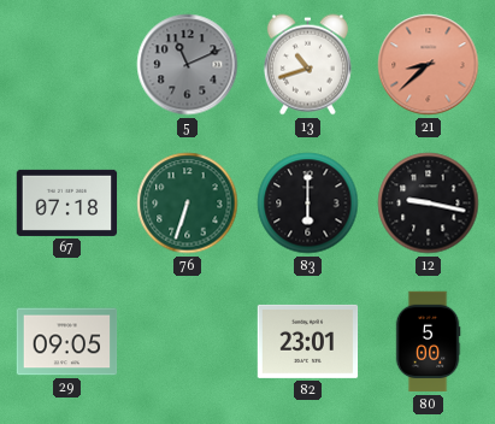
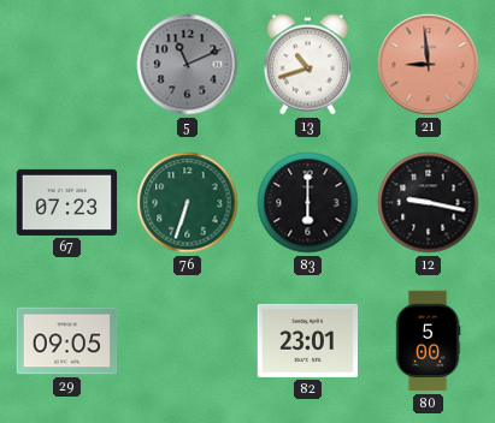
21: 8:38 -> 8:59 (429, 65)
67: 07:18 -> 07:23 (67, 202)
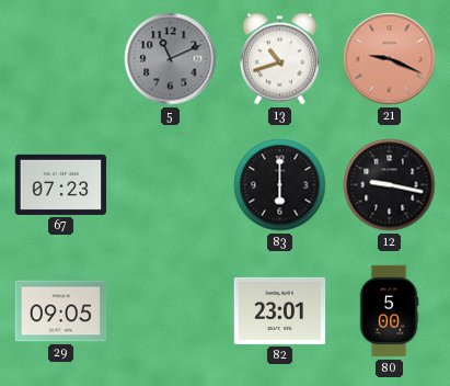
21: 8:59 -> 9:19 (390, 59)
76: 6:33 -> none (188, 203)
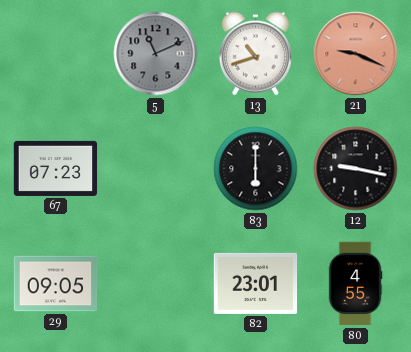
80: 5:00 -> 4:55 (355, 284)
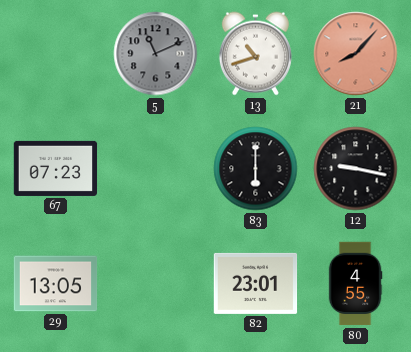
21: 9:19 -> 8:07 (356, 54)
29: 09:05 -> 13:05 (56, 284)
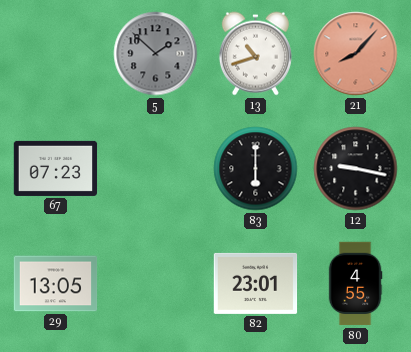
5: 11:11 -> 1:52 (156, 54)
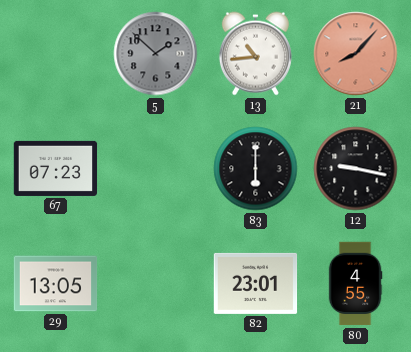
13: 10:42 -> 10:44 (255, 54)
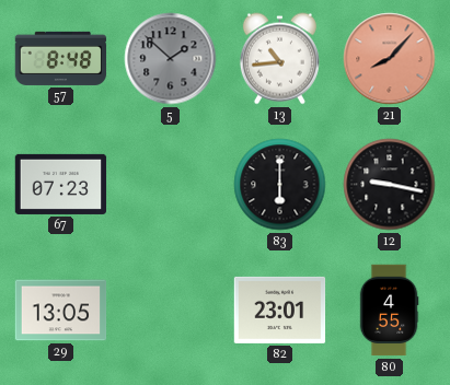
57: none -> 8:48 (61, 58)
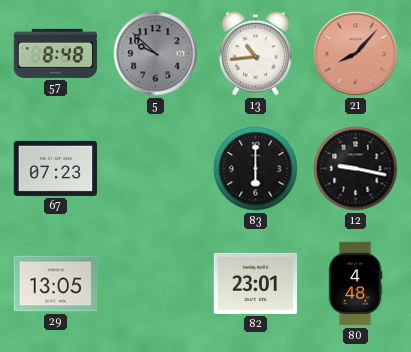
5: 1:52 -> 9:52 (156, 54)
80: 4:55 -> 4:48 (355, 284)
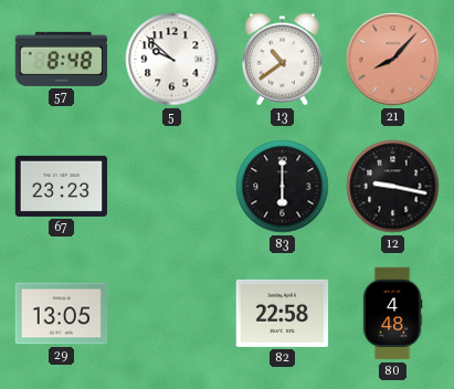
5 dial: grey -> white (172, 60)
13: 10:44 -> 10:39 (282, 60)
67: 07:23 -> 23:23 (62, 186)
82: 23:01 -> 22:58 (283, 313)
